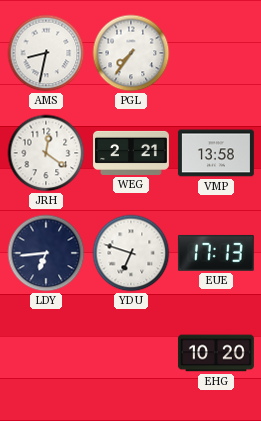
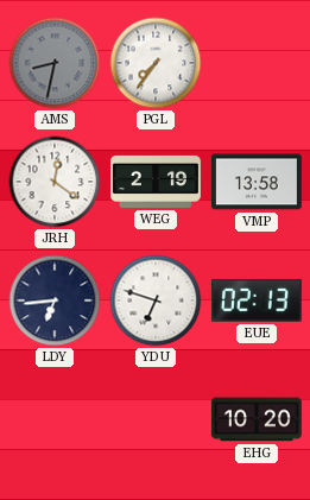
AMS dial: white -> grey (55, 63)
WEG: 2:21 -> 2:19 (157, 182)
EUE: 17:13 -> 02:13 (257, 300)
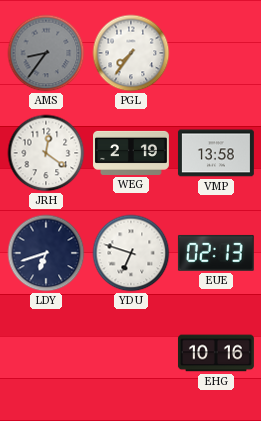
AMS: 8:32 -> 8:36 (46, 53)
LDY: 6:44 -> 6:42 (46, 253)
EHG: 10:20 -> 10:16 (216, 353)
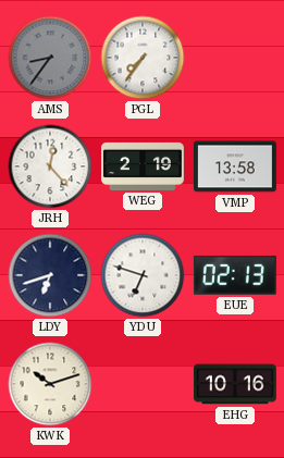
JRH: 12:21 -> 12:23 (50, 166)
KWK: none -> 10:12 (50, 384)
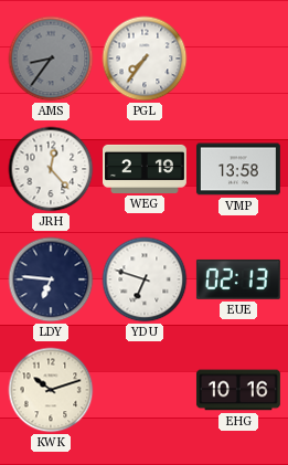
LDY: 6:42 -> 6:46 (51, 279)
